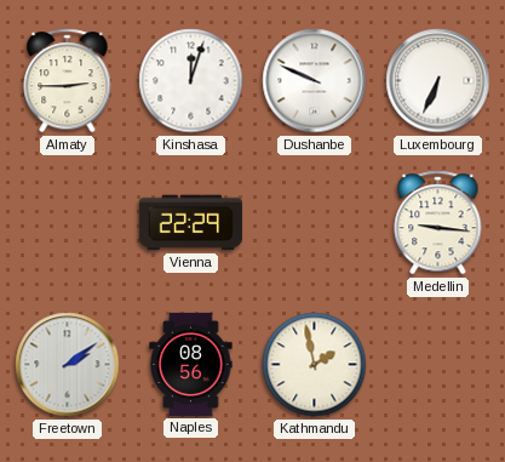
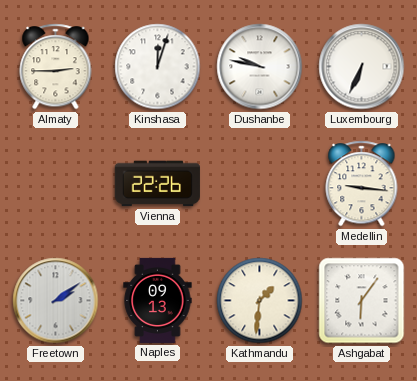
Dushanbe: 9:49 -> 9:47 (260, 67)
Vienna: 22:29 -> 22:26 (157, 184)
Naples: 08:56 -> 09:13 (158, 300)
Kathmandu: 1:58 -> 1:31 (260, 301)
Ashgabat: none -> 6:06 (362, 301)
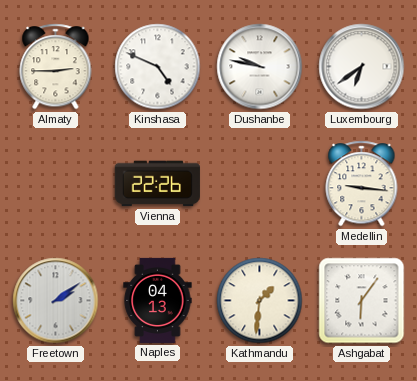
Kinshasa: 12:03 -> 4:49 (158, 67)
Luxembourg: 6:34 -> 6:39 (362, 67)
Naples: 09:13 -> 04:13 (158, 300)
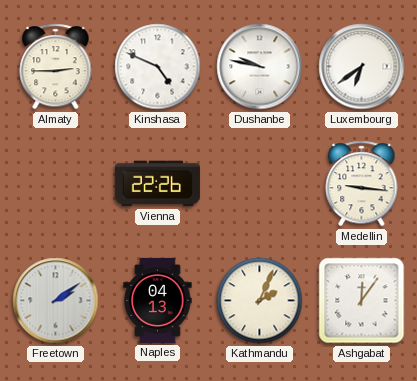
Kathmandu: 1:31 -> 2:04 (260, 301)
Ashgabat: 6:06 -> 12:06 (362, 301)
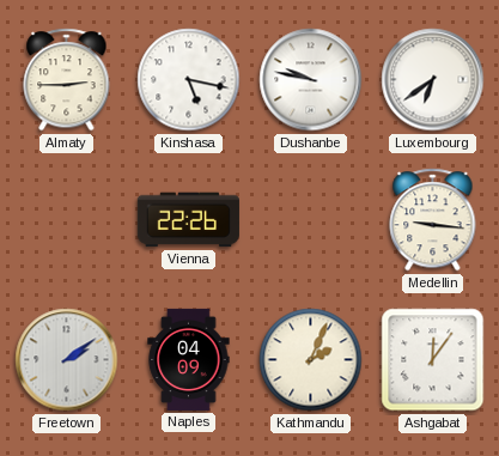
Kinshasa: 4:49 -> 5:17 (189, 80)
Naples: 04:13 -> 04:09 (189, 359)
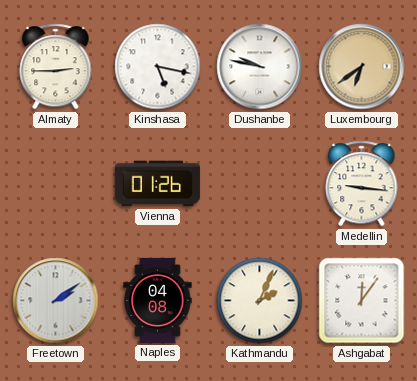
Luxembourg dial: white -> champagne (362, 67)
Vienna: 22:26 -> 01:26 (157, 184)
Naples: 04:09 -> 04:08 (158, 300)
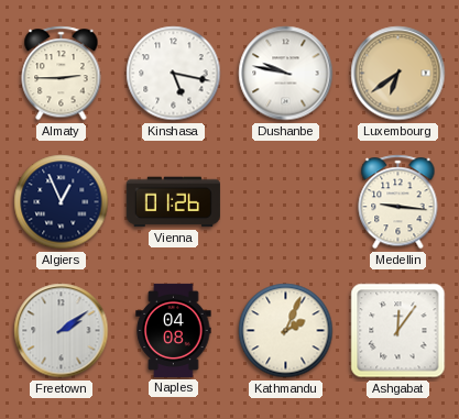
Algiers: none -> 12:56 (62, 202)
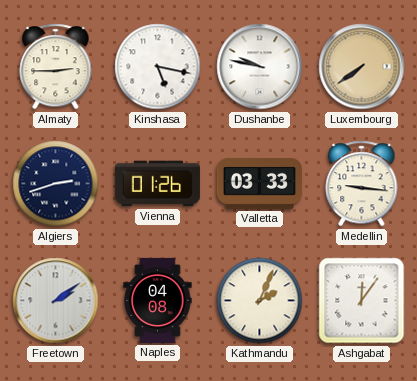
Luxembourg: 6:39 -> 7:39 (362, 67)
Algiers: 12:56 -> 2:42 (56, 184)
Valletta: none -> 03:33 (259, 184)
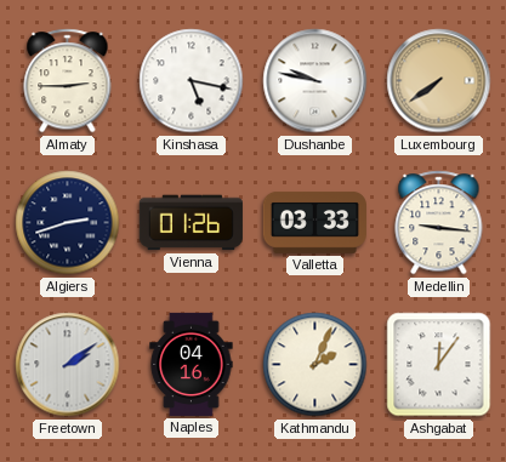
Naples: 04:08 -> 04:16 (192, 364)
